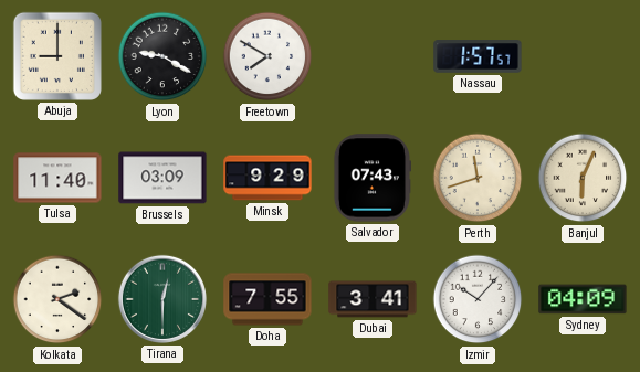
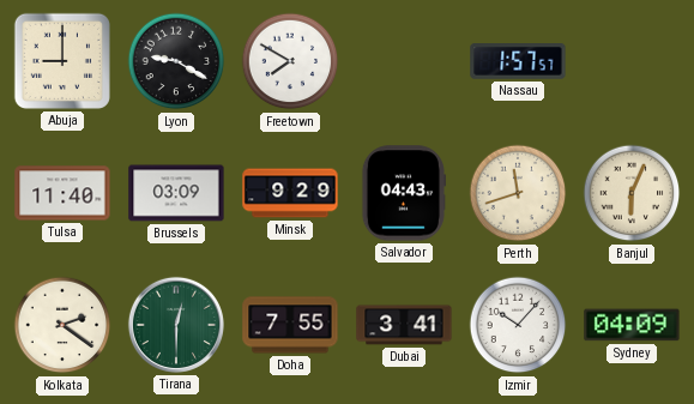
Salvador: 07:43 -> 04:43 (403, 193)
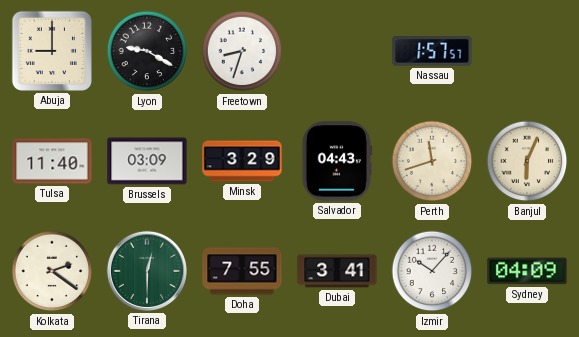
Freetown: 7:50 -> 8:33 (242, 51)
Minsk: 9:29 -> 3:29 (242, 161)
